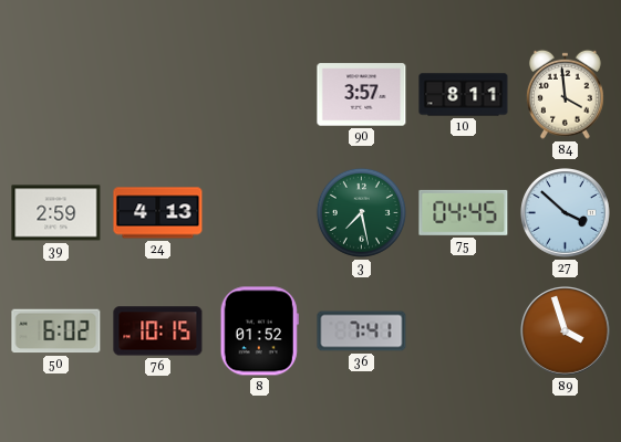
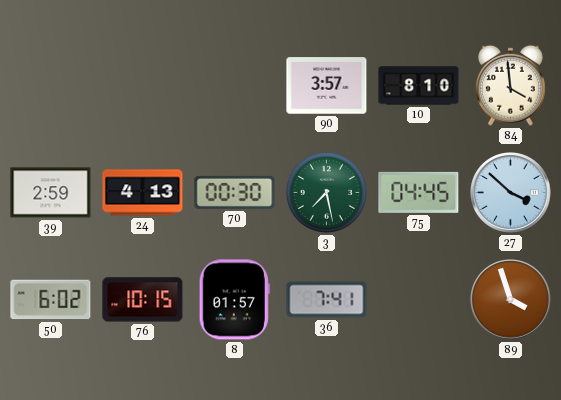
10: 8:11 -> 8:10 (419, 86)
70: none -> 00:30 (235, 192)
8: 01:52 -> 01:57 (234, 300)
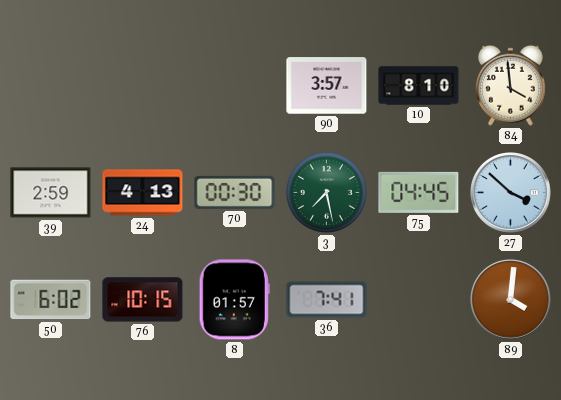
89: 3:57 -> 4:01 (511, 300)
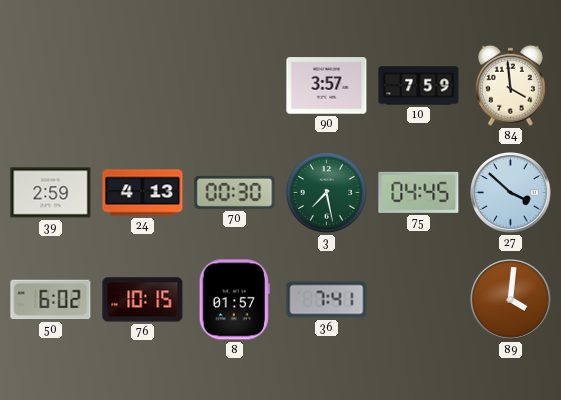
10: 8:10 -> 7:59 (419, 86)
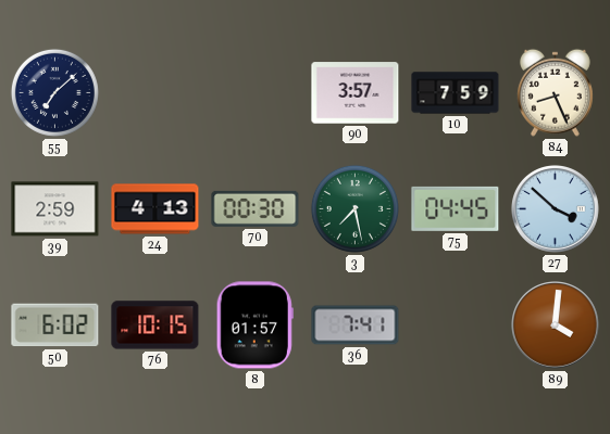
55: none -> 7:08 (54, 92)
84: 3:59 -> 8:26 (555, 92)
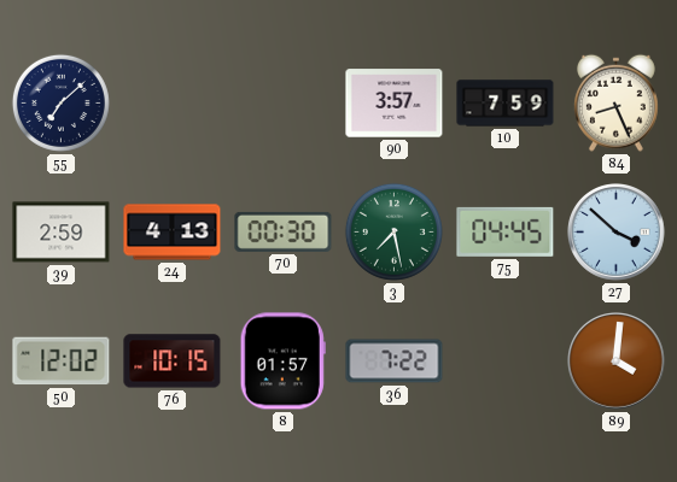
50: 6:02 -> 12:02 (62, 361)
36: 7:41 -> 7:22 (395, 361)
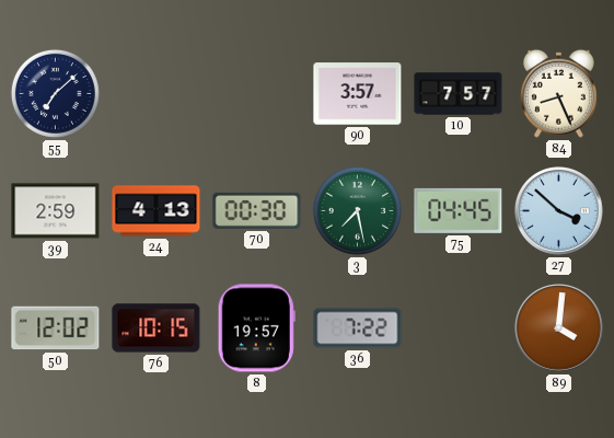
10: 7:59 -> 7:57 (459, 94)
8: 01:57 -> 19:57 (256, 328)
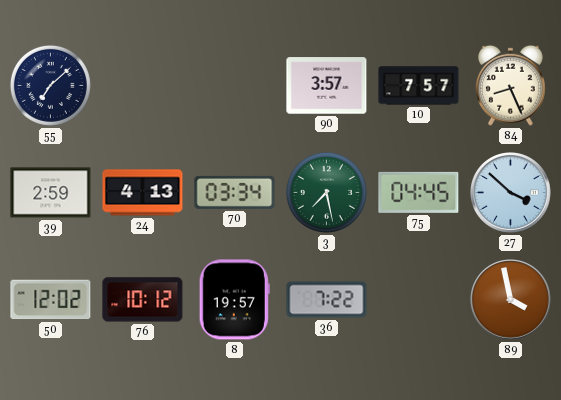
70: 00:30 -> 03:34 (235, 192)
76: 10:15 -> 10:12 (143, 300)
89: 4:01 -> 3:58 (511, 300)
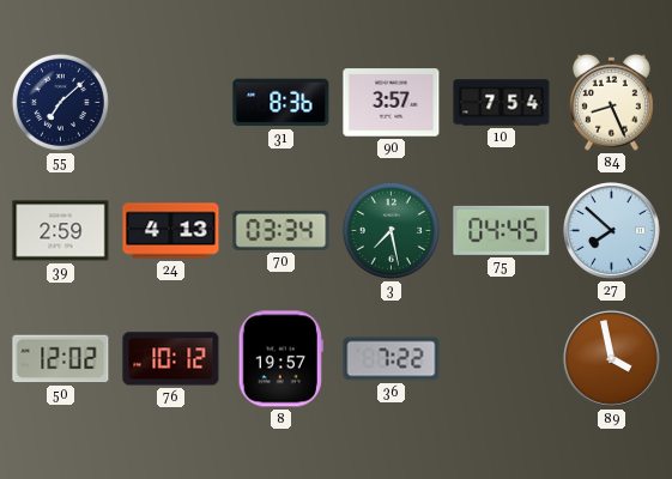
31: none -> 8:36 (281, 103)
10: 7:57 -> 7:54 (502, 103)
27: 3:52 -> 7:52 (612, 231)
